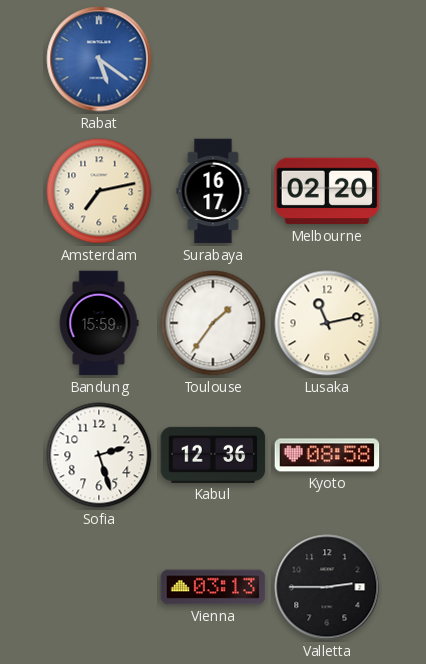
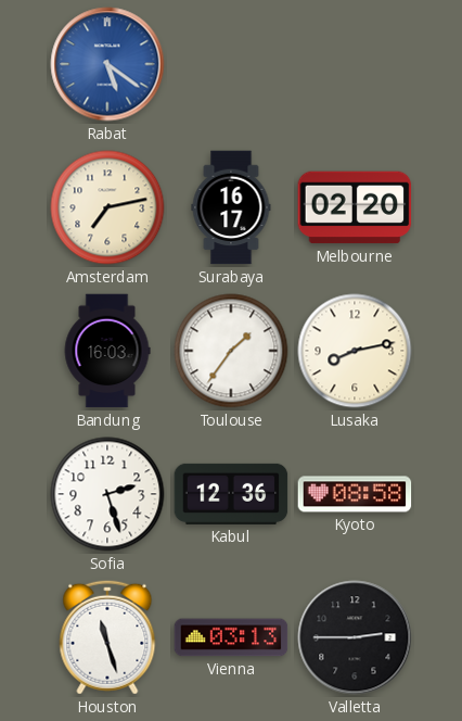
Bandung: 15:59 -> 16:03 (107, 351)
Lusaka: 11:13 -> 8:13 (355, 351)
Houston: none -> 11:27 (107, 637)
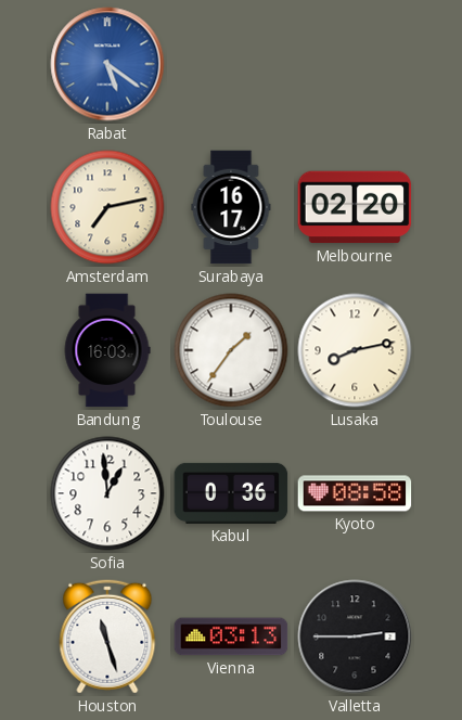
Sofia: 2:27 -> 12:59 (107, 493)
Kabul: 12:36 -> 0:36 (231, 493)
